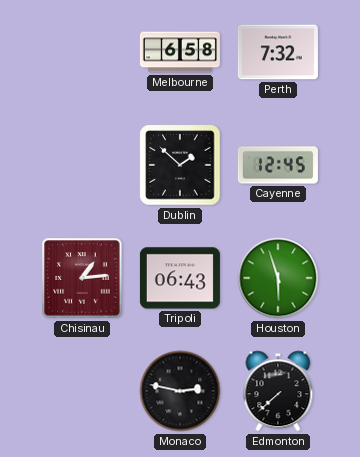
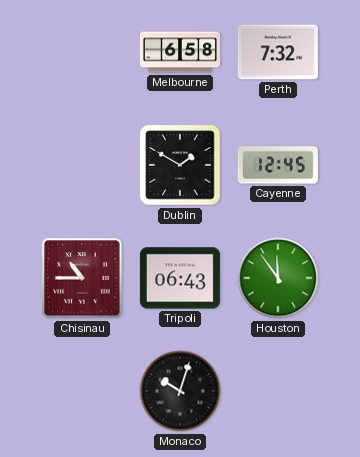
Dublin: 1:52 -> 1:50 (180, 165)
Chisinau: 1:14 -> 10:45 (82, 278)
Houston: 5:57 -> 11:54 (278, 278)
Monaco: 2:47 -> 10:03 (180, 391)
Edmonton: 7:38 -> none (278, 391)
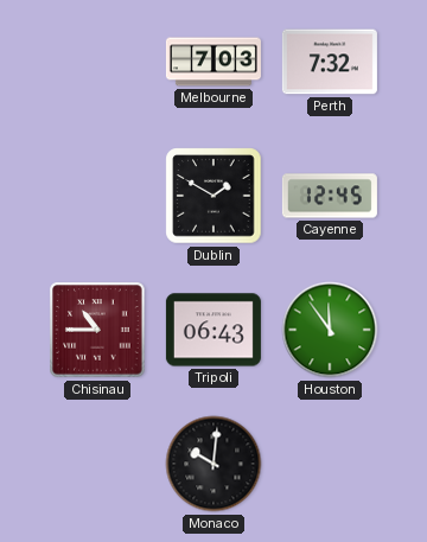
Melbourne: 6:58 -> 7:03 (213, 62)
Monaco: 10:03 -> 10:01 (213, 464)
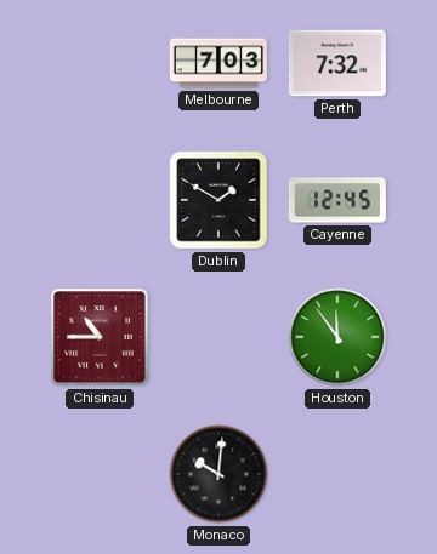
Tripoli: 06:43 -> none (213, 330)
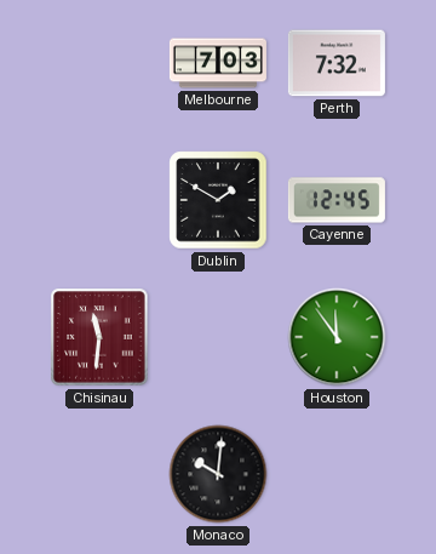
Chisinau: 10:45 -> 11:31 (99, 337)
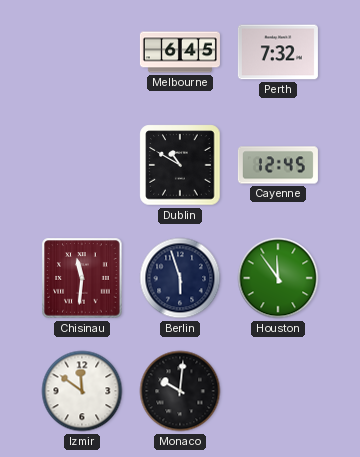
Melbourne: 7:03 -> 6:45 (180, 52)
Dublin: 1:50 -> 10:50 (180, 165)
Berlin: none -> 5:57 (180, 278)
Izmir: none -> 11:51 (82, 391)
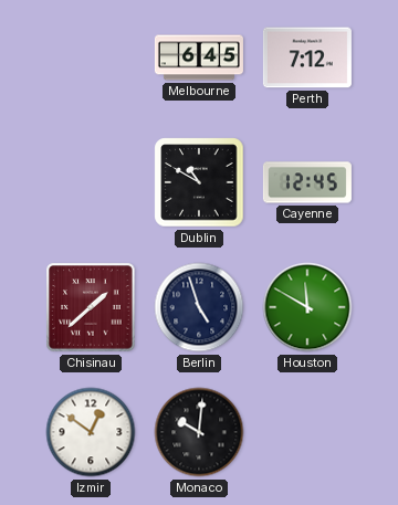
Perth: 7:32 -> 7:12 (307, 57)
Chisinau: 11:31 -> 1:38 (91, 307)
Berlin: 5:57 -> 4:57 (199, 307)
Houston: 11:54 -> 11:50 (307, 307)
Izmir: 11:51 -> 12:51 (91, 432)
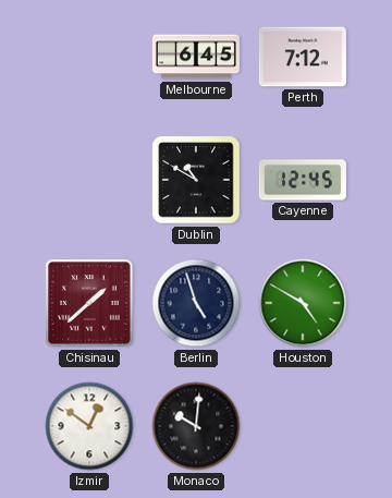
Houston: 11:50 -> 4:50 (303, 303)
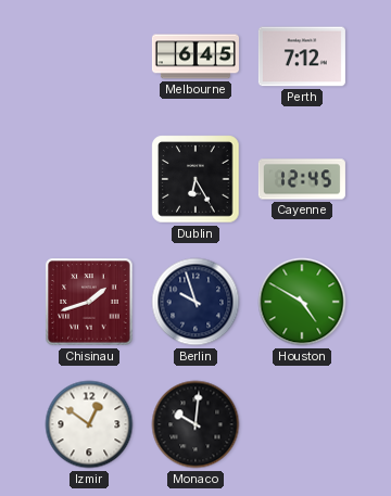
Dublin: 10:50 -> 6:25 (195, 179)
Chisinau: 1:38 -> 1:42 (89, 302)
Berlin: 4:57 -> 9:57 (195, 302)
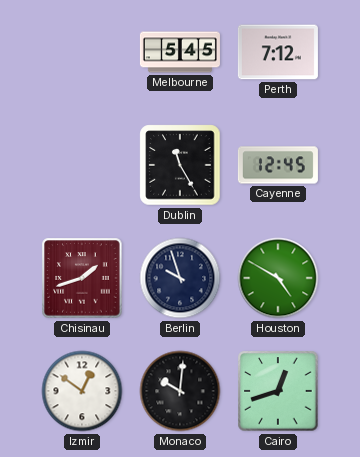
Melbourne: 6:45 -> 5:45 (180, 52)
Dublin: 6:25 -> 11:25 (180, 165)
Cairo: none -> 12:42 (278, 391)
